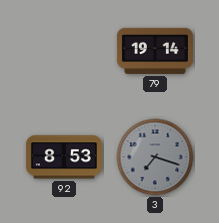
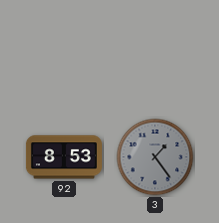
79: 19:14 -> none (155, 51)
3: 7:18 -> 1:24 (155, 157)
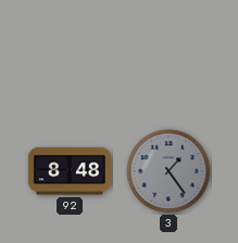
92: 8:53 -> 8:48 (70, 171)
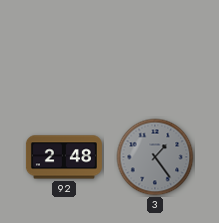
92: 8:48 -> 2:48 (64, 157)
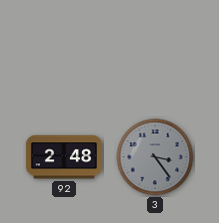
3: 1:24 -> 3:24 (155, 157)
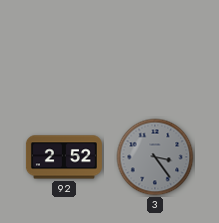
92: 2:48 -> 2:52 (64, 157)
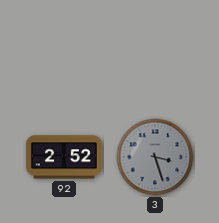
3: 3:24 -> 3:27 (155, 157)
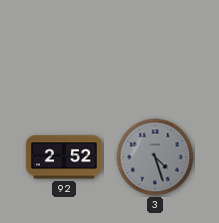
3: 3:27 -> 4:27 (155, 157)
